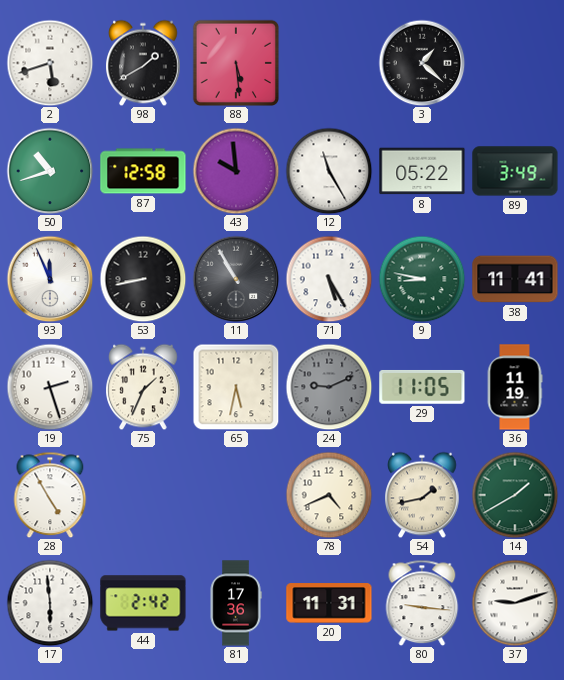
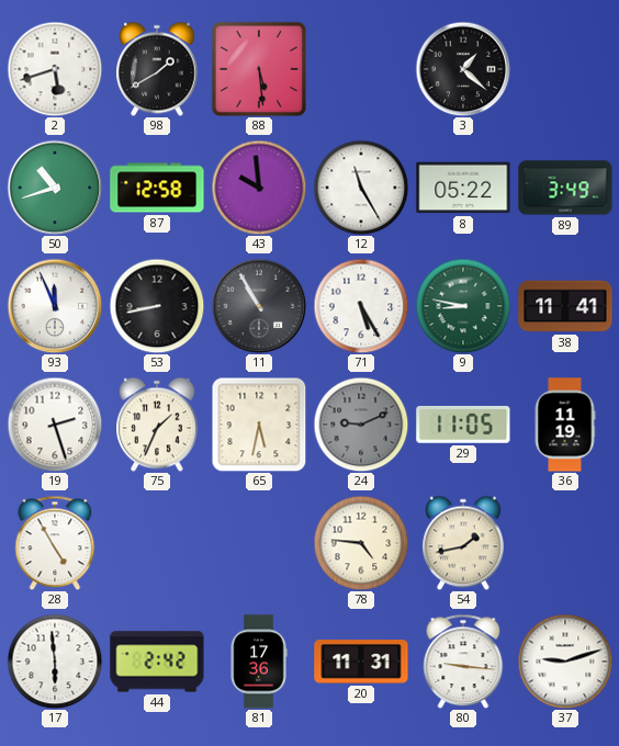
78: 4:41 -> 4:46 (361, 543)
14: 1:40 -> none (515, 495)
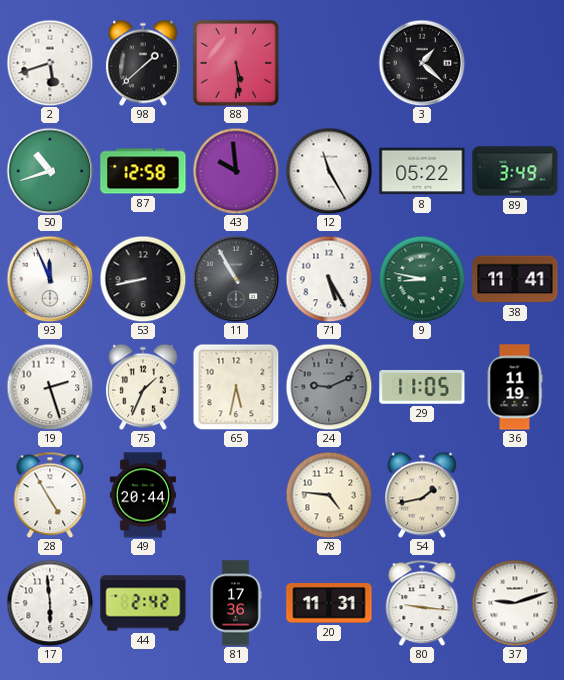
98: 1:40 -> 1:38 (144, 63)
49: none -> 20:44 (142, 495)
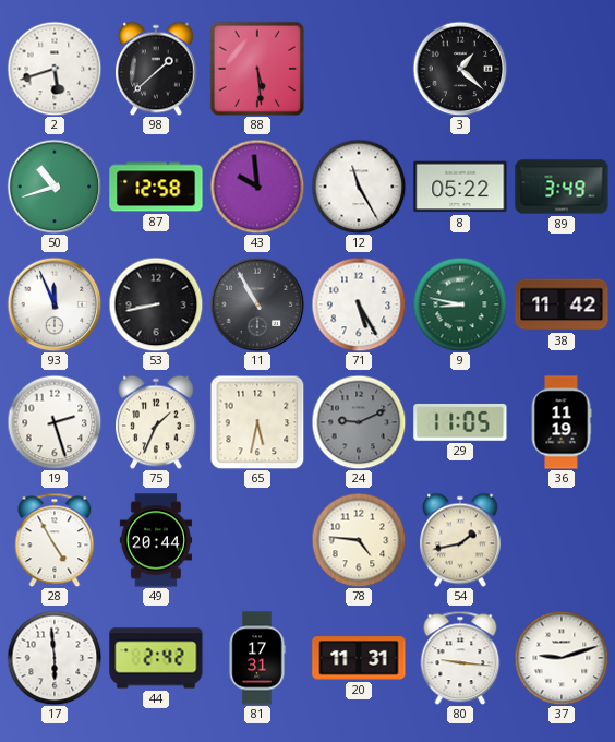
38: 11:41 -> 11:42 (562, 304)
81: 17:36 -> 17:31 (257, 658)
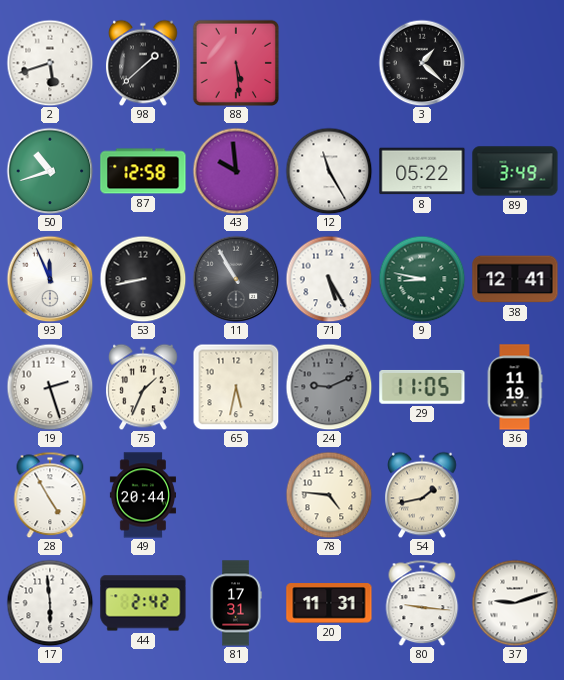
38: 11:42 -> 12:41 (515, 279)
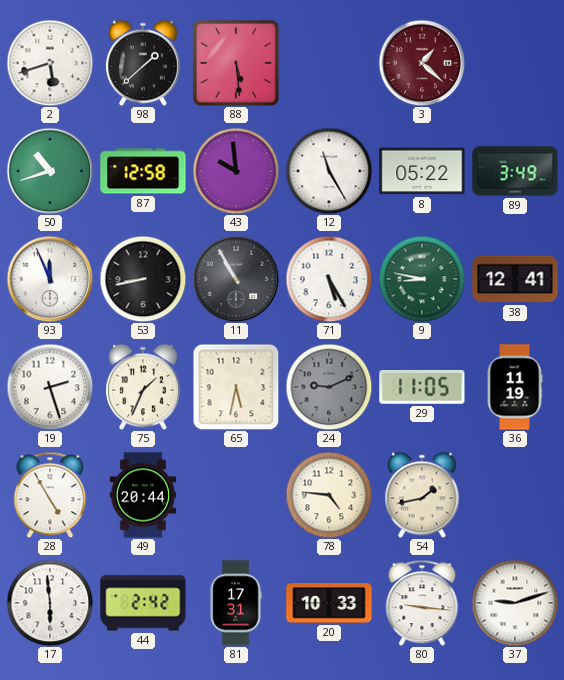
3 dial: black -> burgundy (422, 63)
20: 11:31 -> 10:33 (329, 603)
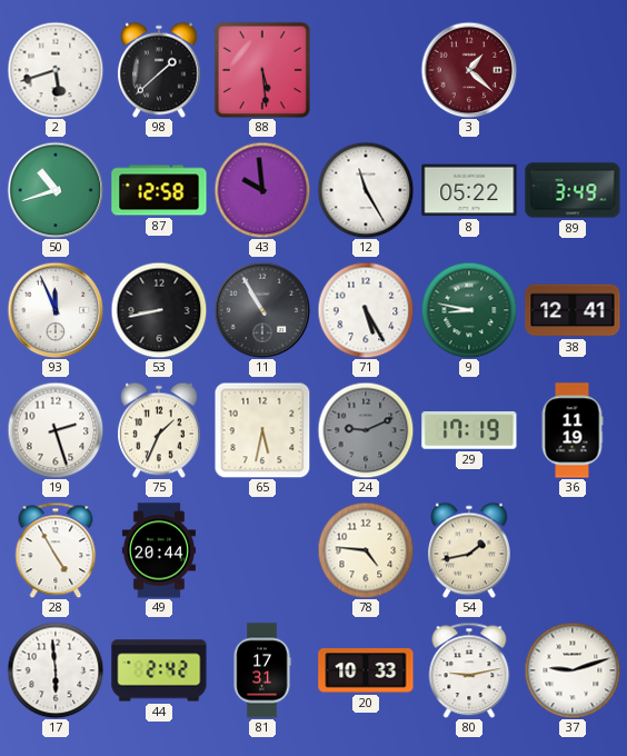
29: 11:05 -> 17:19 (469, 430)
80: 9:16 -> 9:13 (469, 670)
